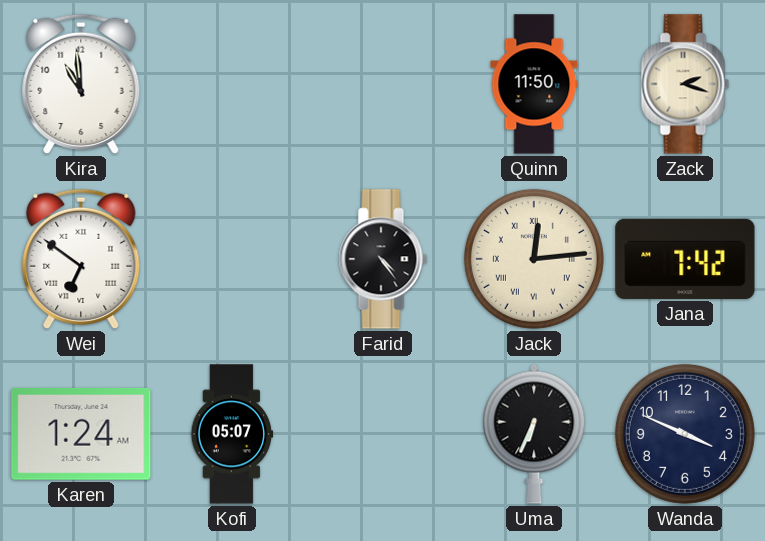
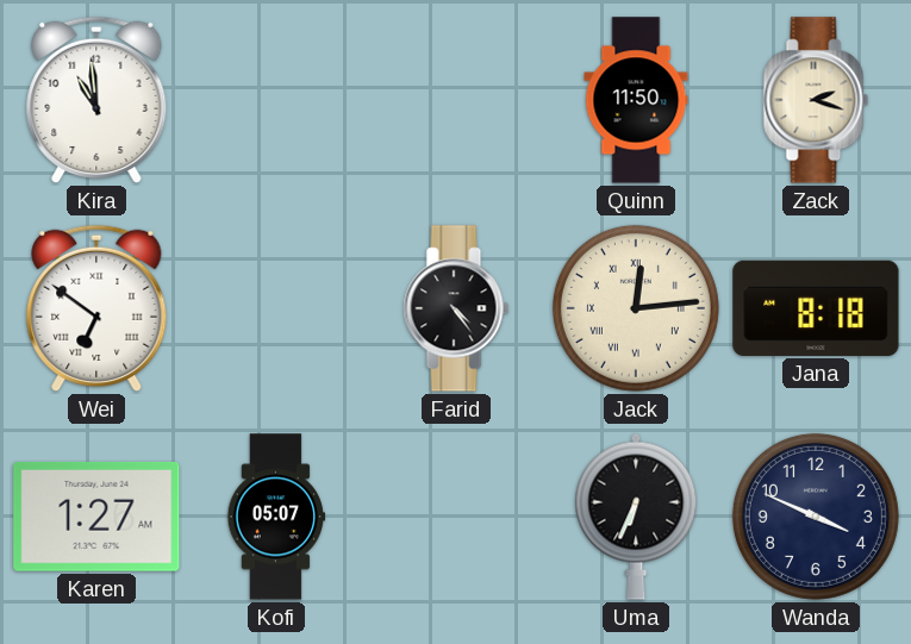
Jana: 7:42 -> 8:18 (816, 308)
Karen: 1:24 -> 1:27 (96, 517)
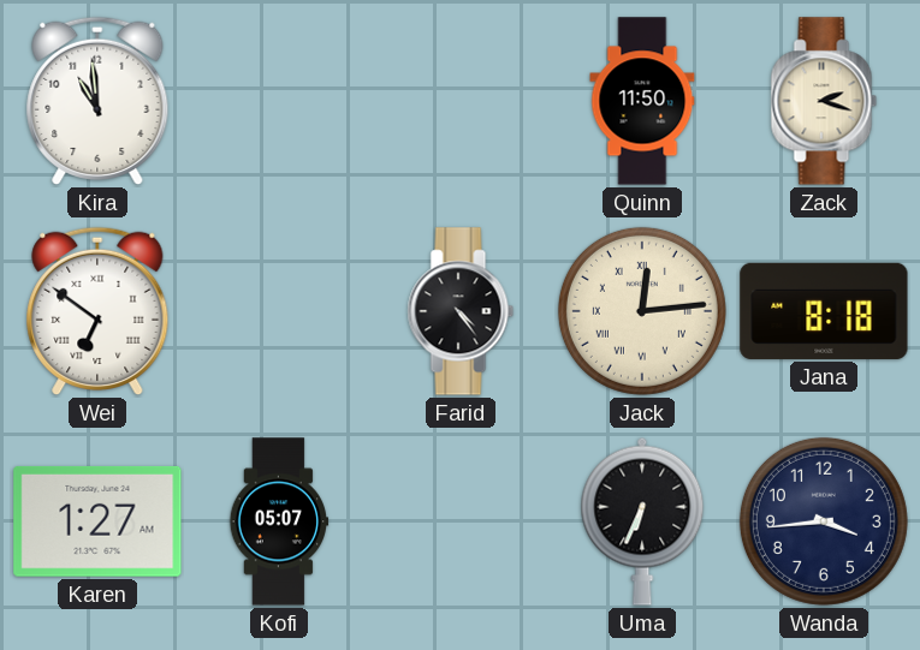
Wanda: 3:49 -> 3:44 (824, 521)
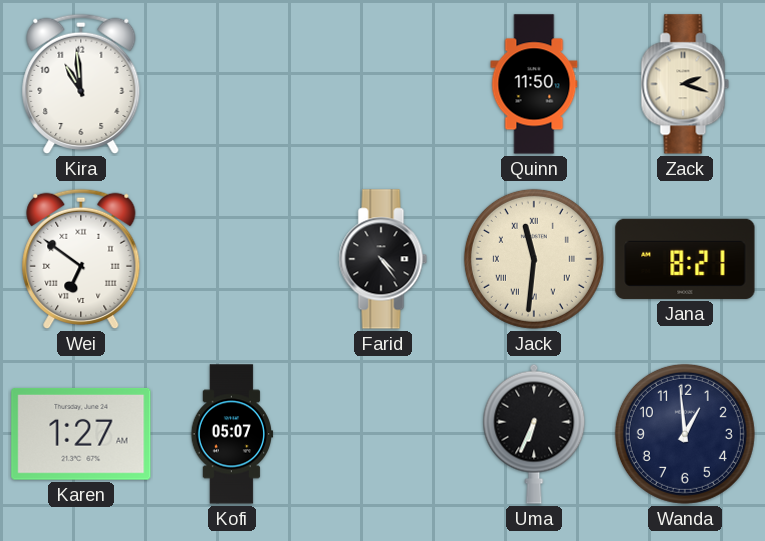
Jack: 12:14 -> 11:31 (534, 259)
Jana: 8:18 -> 8:21 (685, 259)
Wanda: 3:44 -> 12:59 (685, 434)
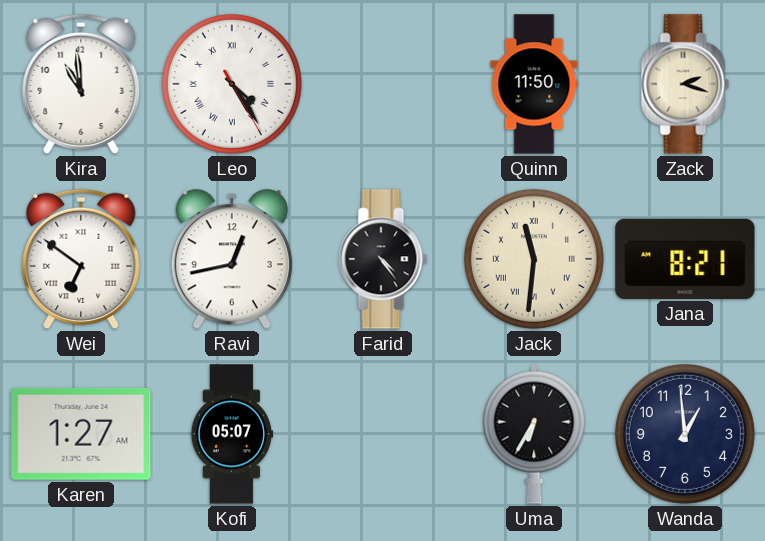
Leo: none -> 4:24 (232, 84)
Ravi: none -> 12:43 (232, 260)
Uma: 6:34 -> 6:35 (534, 434)
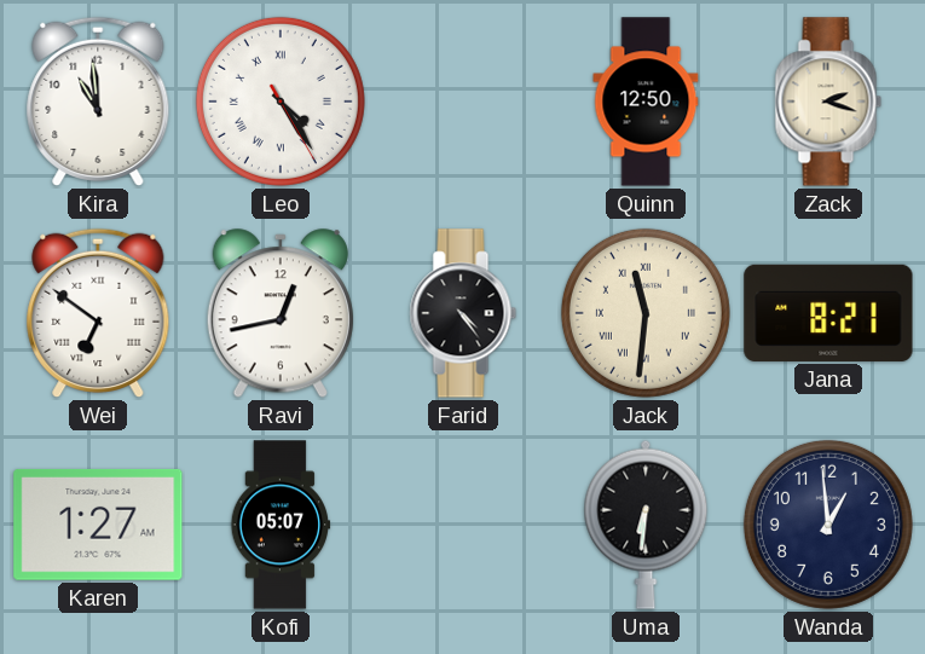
Quinn: 11:50 -> 12:50 (646, 102)
Uma: 6:35 -> 6:31 (646, 525)
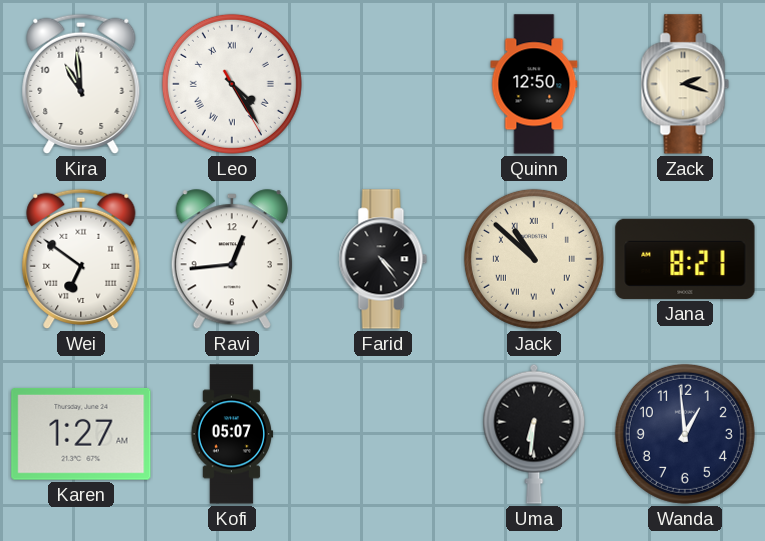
Ravi: 12:43 -> 12:44 (232, 260)
Jack: 11:31 -> 10:52 (534, 259)
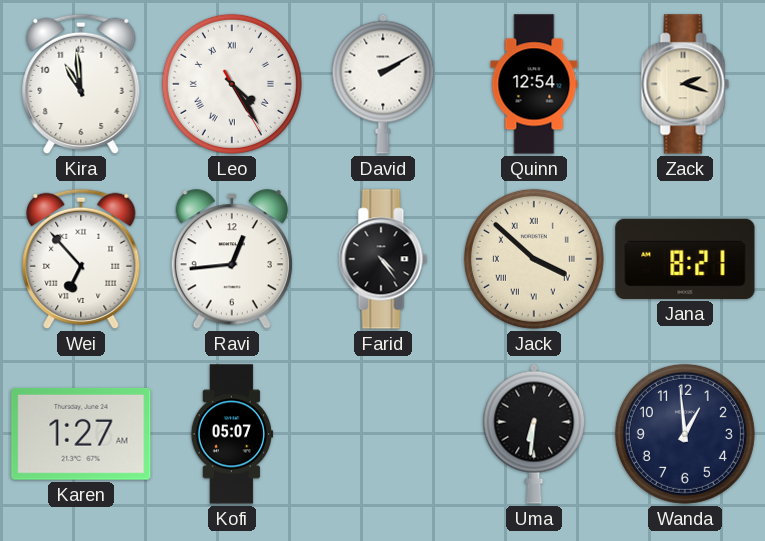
David: none -> 2:10 (383, 84)
Quinn: 12:50 -> 12:54 (534, 84)
Wei: 6:51 -> 6:53 (81, 259)
Jack: 10:52 -> 3:52 (534, 259)
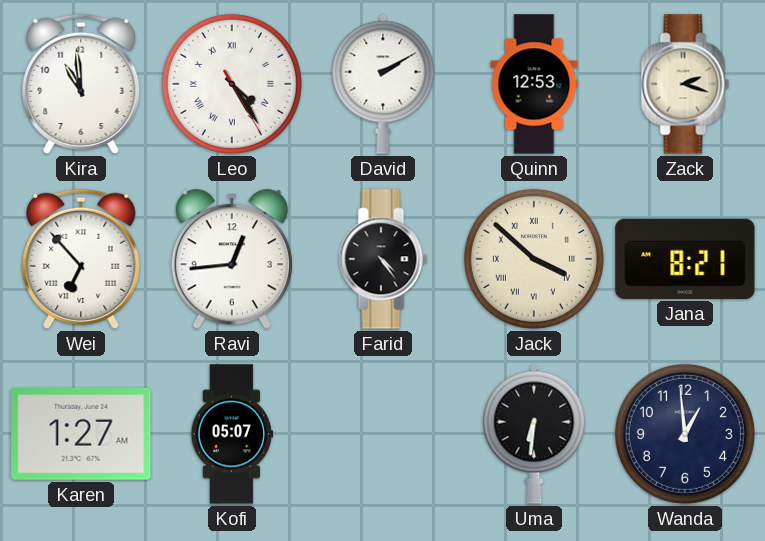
Quinn: 12:54 -> 12:53 (534, 84)
